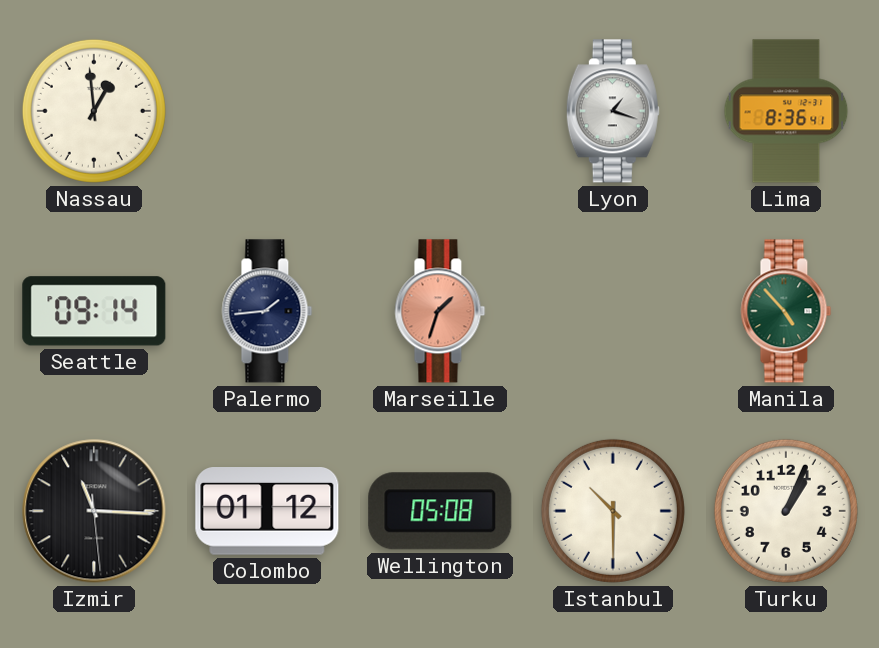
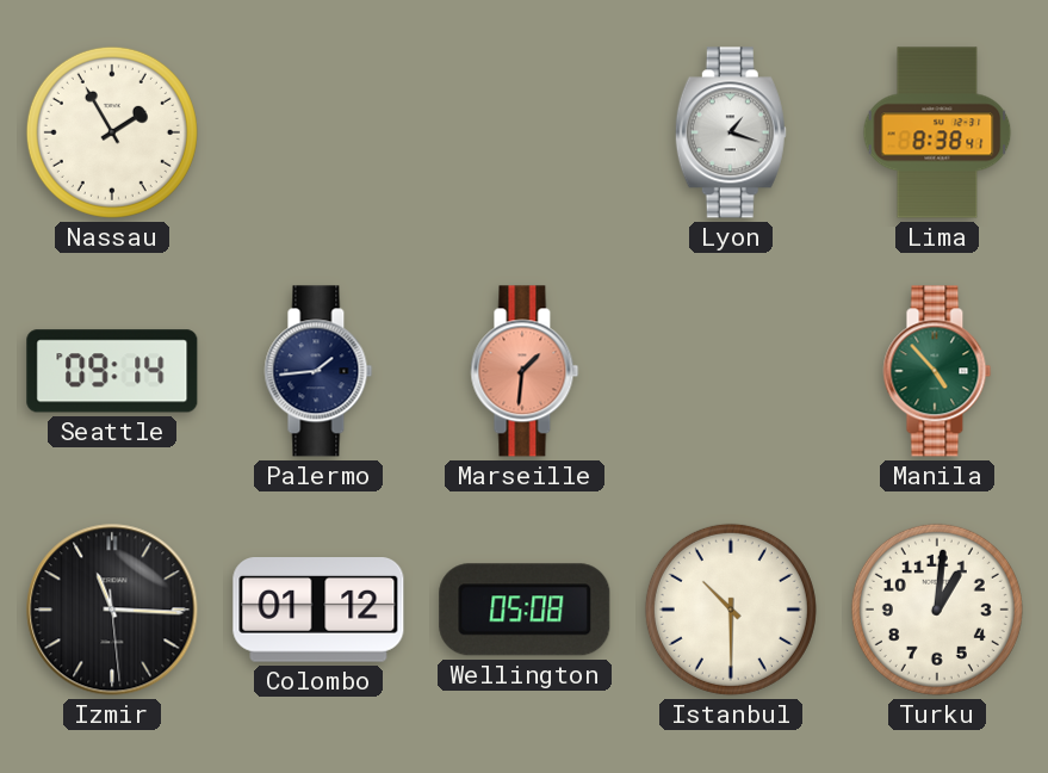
Nassau: 12:59 -> 1:55 (112, 132)
Lima: 8:36 -> 8:38 (937, 132)
Marseille: 1:33 -> 1:31 (525, 371)
Turku: 1:04 -> 1:01 (937, 610)
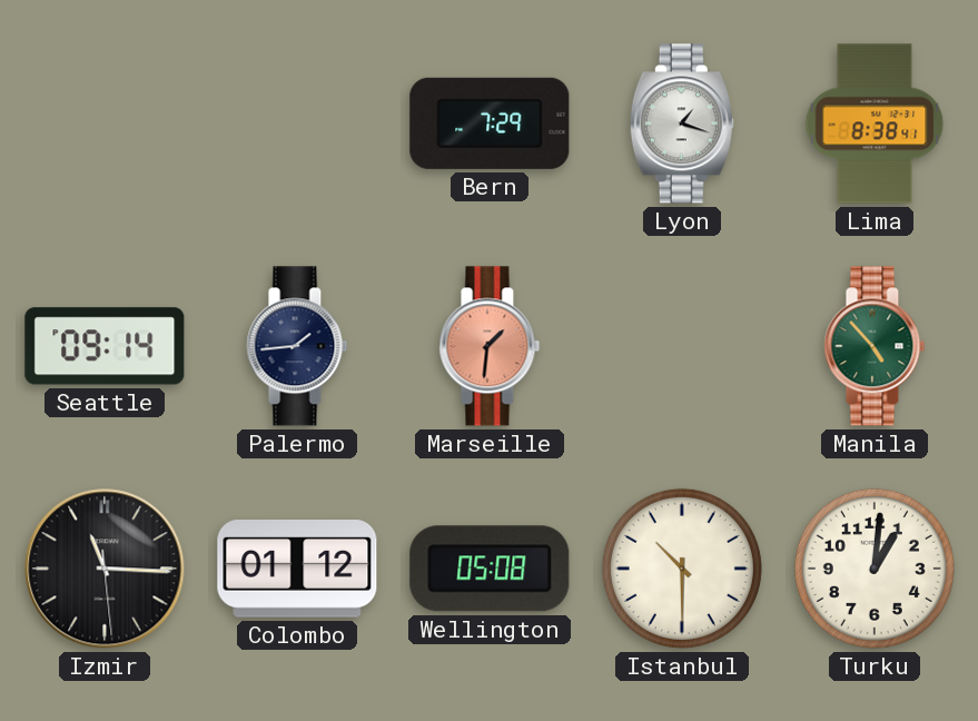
Nassau: 1:55 -> none (112, 132)
Bern: none -> 7:29 (490, 124)
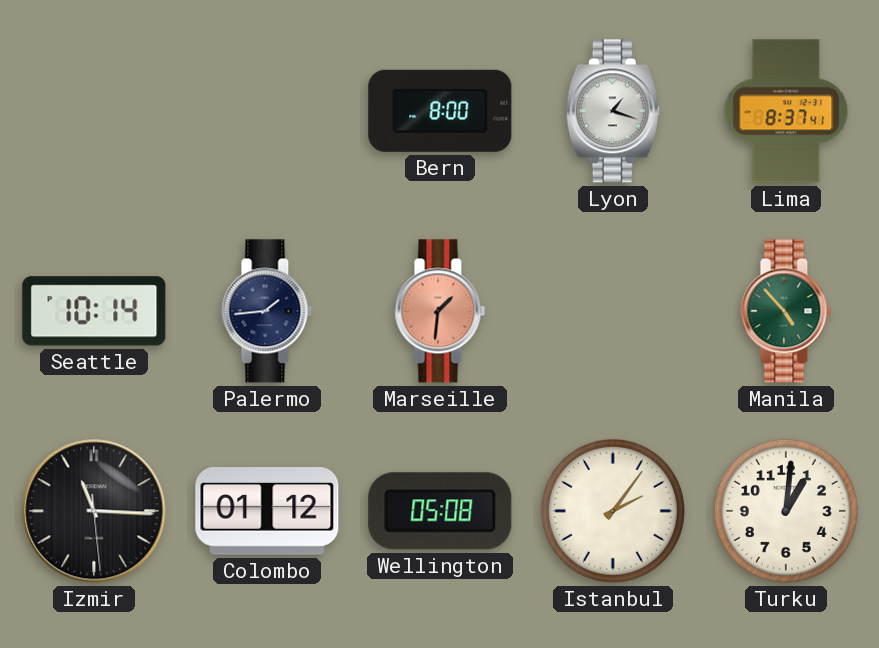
Bern: 7:29 -> 8:00 (440, 111)
Lima: 8:38 -> 8:37 (786, 111)
Seattle: 09:14 -> 10:14 (94, 311)
Istanbul: 10:30 -> 2:06 (613, 511)
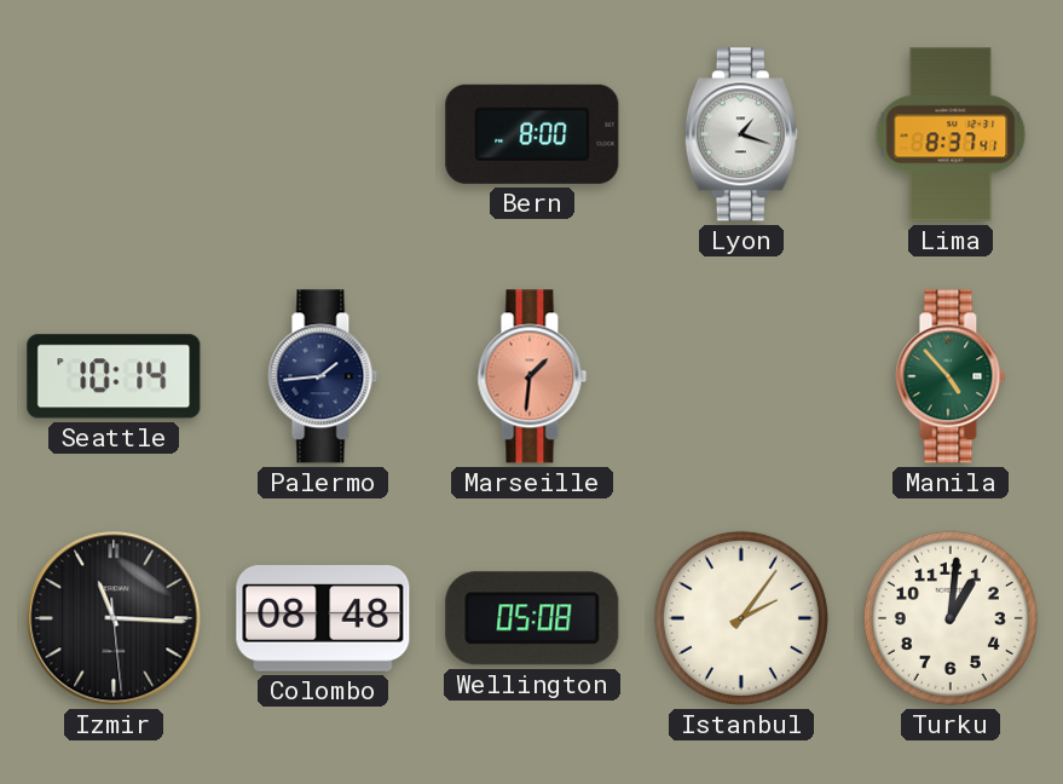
Colombo: 01:12 -> 08:48 (323, 619)
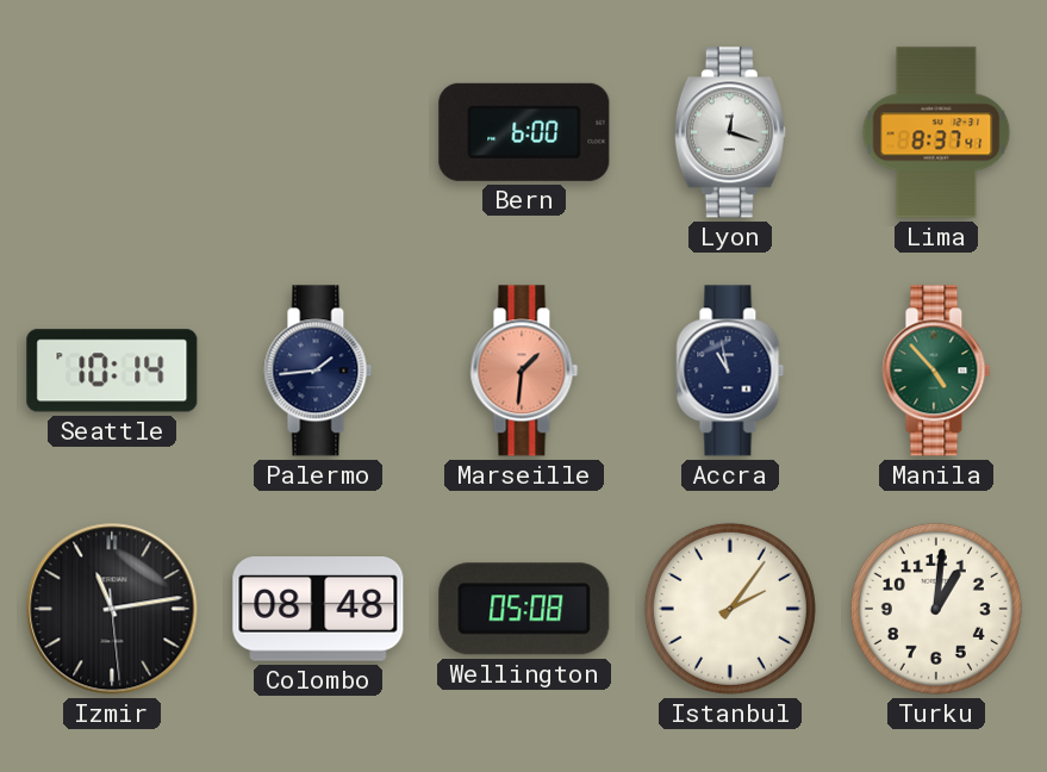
Bern: 8:00 -> 6:00 (524, 132)
Lyon: 1:18 -> 12:18 (730, 132)
Accra: none -> 10:58 (730, 371)
Izmir: 11:15 -> 11:13 (112, 609)
